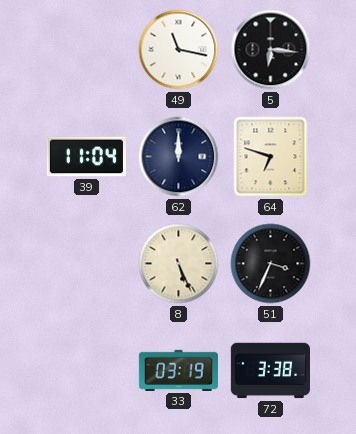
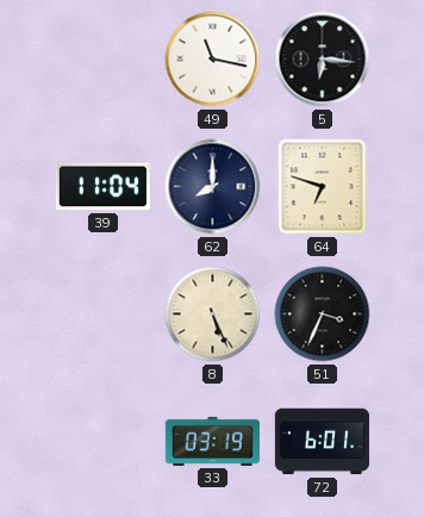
62: 12:00 -> 8:00 (213, 187)
72: 3:38 -> 6:01 (322, 442)
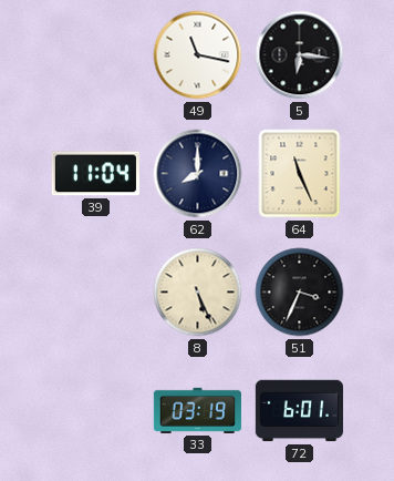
64: 6:48 -> 11:26 (300, 174)
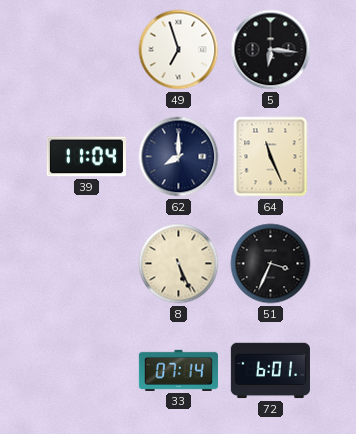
49: 11:17 -> 6:57 (179, 50)
33: 03:19 -> 07:14 (178, 370)
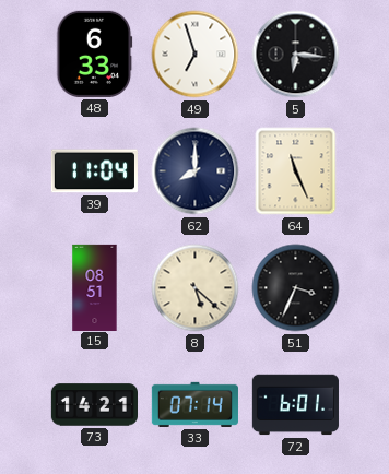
48: none -> 6:33 (95, 54)
15: none -> 08:51 (95, 287)
8: 5:26 -> 5:22 (196, 288)
73: none -> 14:21 (94, 405)
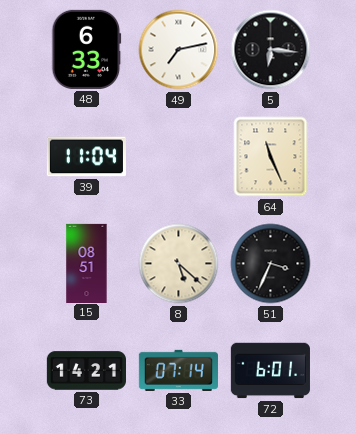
49: 6:57 -> 7:13 (179, 50)
62: 8:00 -> none (196, 171)
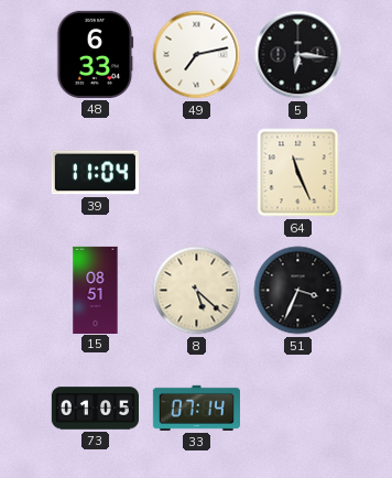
73: 14:21 -> 01:05 (95, 409)
72: 6:01 -> none (270, 371)
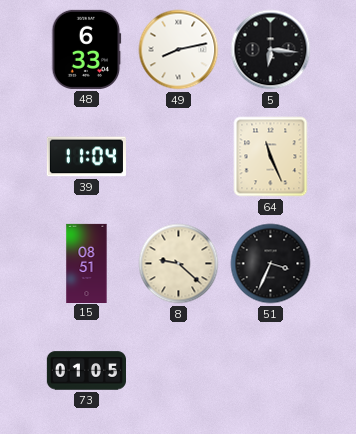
49: 7:13 -> 8:13 (179, 50)
8: 5:22 -> 9:22 (179, 264)
33: 07:14 -> none (196, 408)
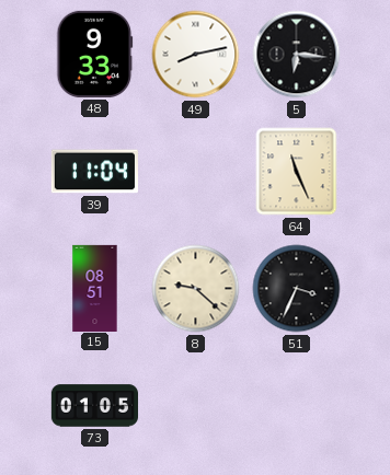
48: 6:33 -> 9:33 (95, 54)
